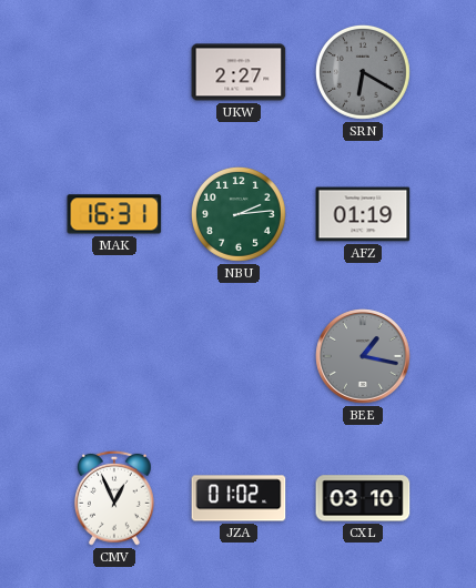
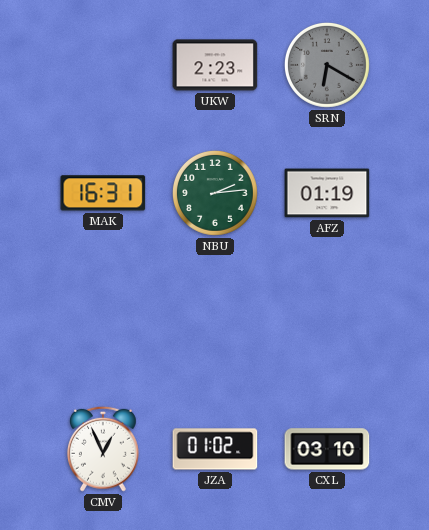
UKW: 2:27 -> 2:23 (215, 65)
BEE: 1:17 -> none (363, 356)
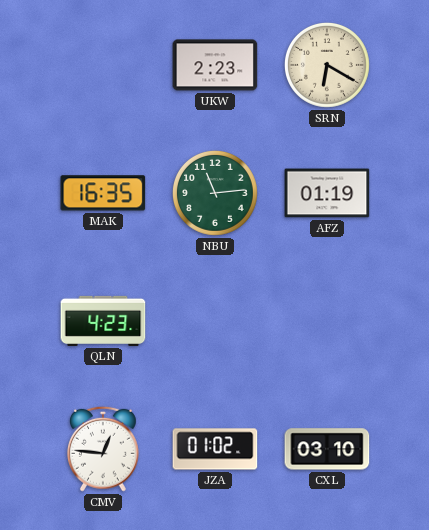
SRN dial: grey -> cream (327, 65)
MAK: 16:31 -> 16:35 (103, 193)
NBU: 2:14 -> 11:14 (215, 193)
QLN: none -> 4:23 (103, 321)
CMV: 12:56 -> 12:46 (103, 449)
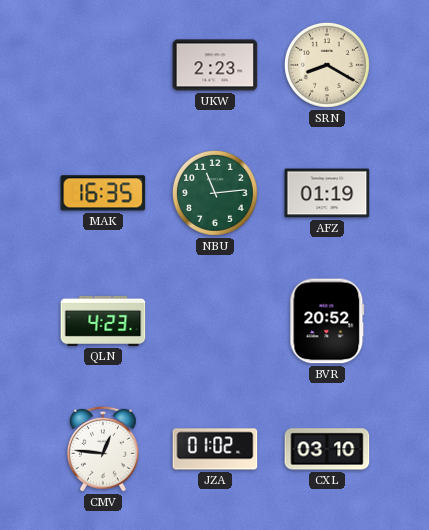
SRN: 6:20 -> 8:20 (327, 65)
BVR: none -> 20:52 (327, 321)
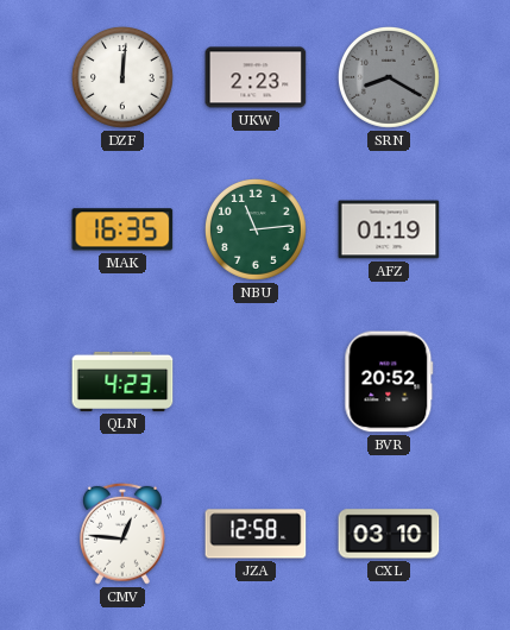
DZF: none -> 12:01 (122, 77)
SRN dial: cream -> grey (389, 77)
JZA: 01:02 -> 12:58 (256, 534)
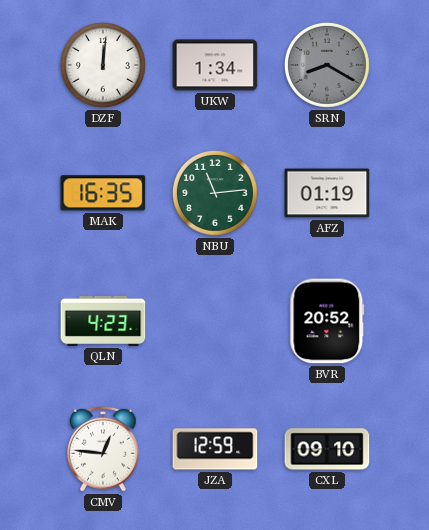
UKW: 2:23 -> 1:34 (215, 65)
JZA: 12:58 -> 12:59 (215, 449)
CXL: 03:10 -> 09:10 (327, 449)
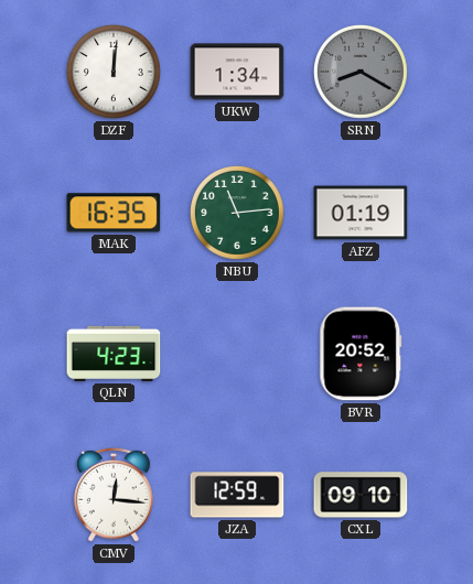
CMV: 12:46 -> 12:16 (114, 495)
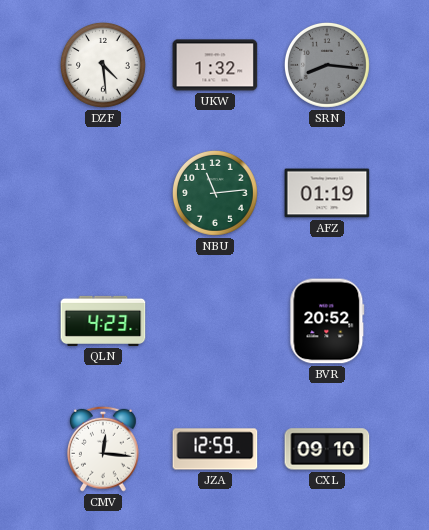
DZF: 12:01 -> 4:29 (103, 65)
UKW: 1:34 -> 1:32 (215, 65)
SRN: 8:20 -> 8:16 (327, 65)
MAK: 16:35 -> none (114, 213)
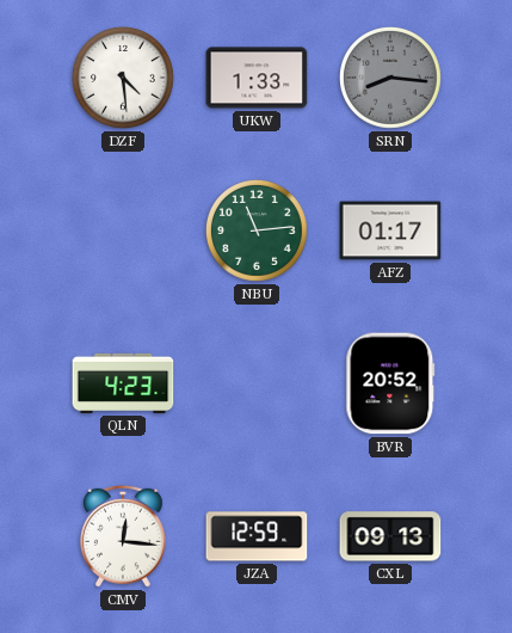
UKW: 1:32 -> 1:33 (257, 78)
AFZ: 01:19 -> 01:17 (390, 231)
CXL: 09:10 -> 09:13 (390, 536)
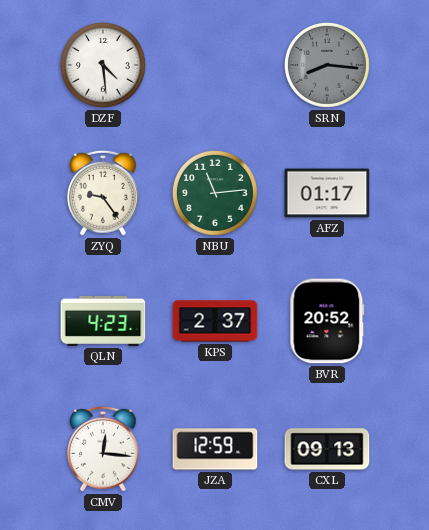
UKW: 1:33 -> none (257, 78)
ZYQ: none -> 9:24 (103, 193)
KPS: none -> 2:37 (215, 321)
